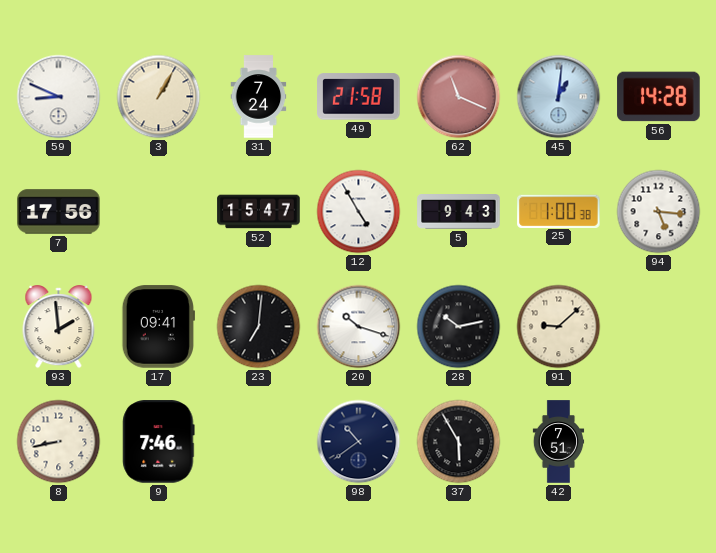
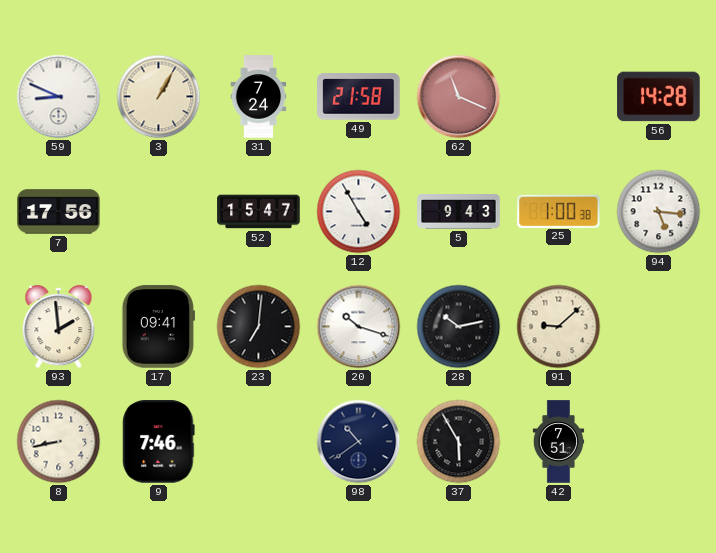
45: 1:01 -> none (559, 97)
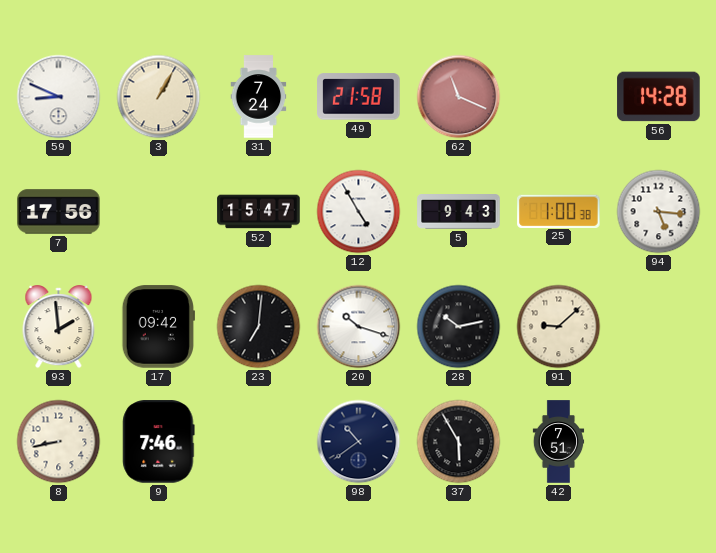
17: 09:41 -> 09:42 (158, 327)
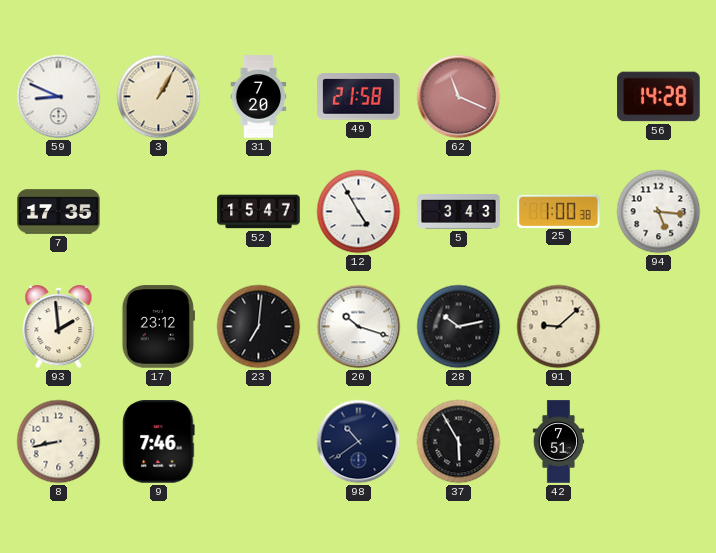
31: 7:24 -> 7:20 (259, 97)
7: 17:56 -> 17:35 (59, 212)
5: 9:43 -> 3:43 (459, 212)
17: 09:42 -> 23:12 (158, 327)
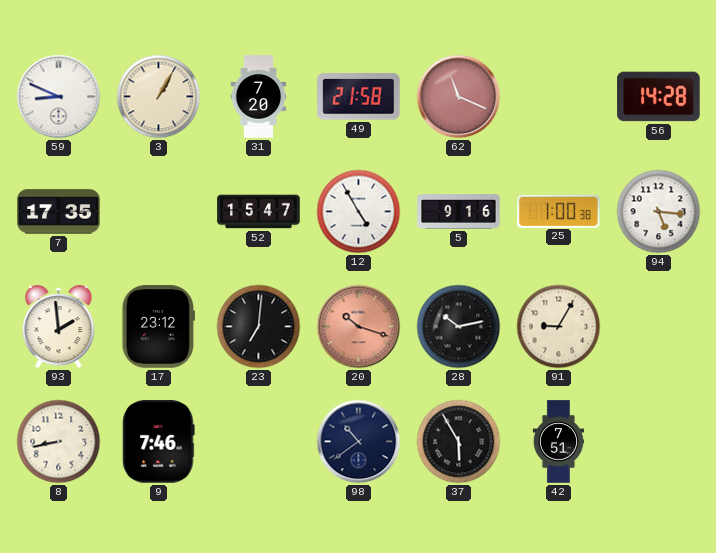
5: 3:43 -> 9:16 (459, 212)
20 dial: white -> salmon (359, 327)
91: 9:08 -> 9:05 (559, 327)
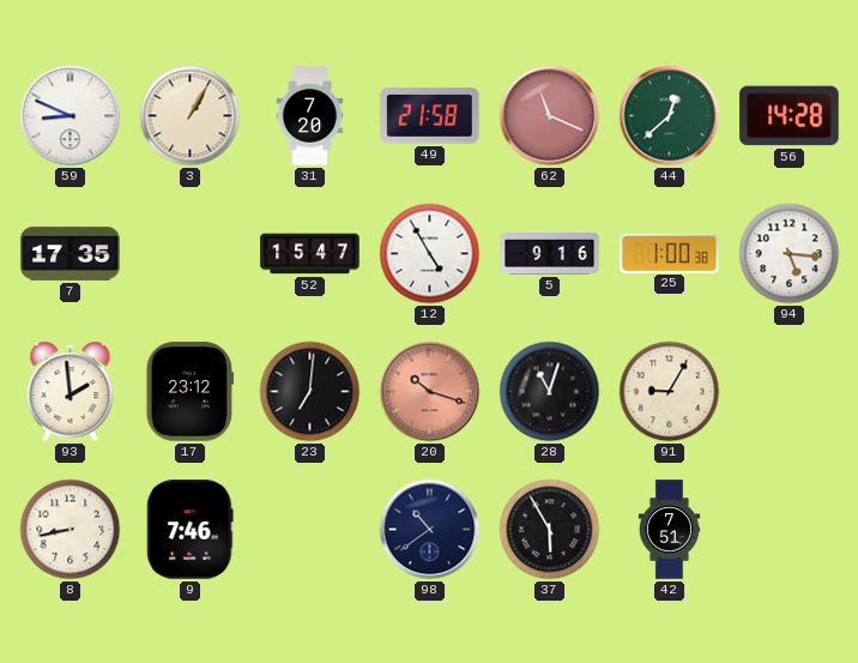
44: none -> 12:38 (670, 116)
28: 10:13 -> 11:03 (550, 392)
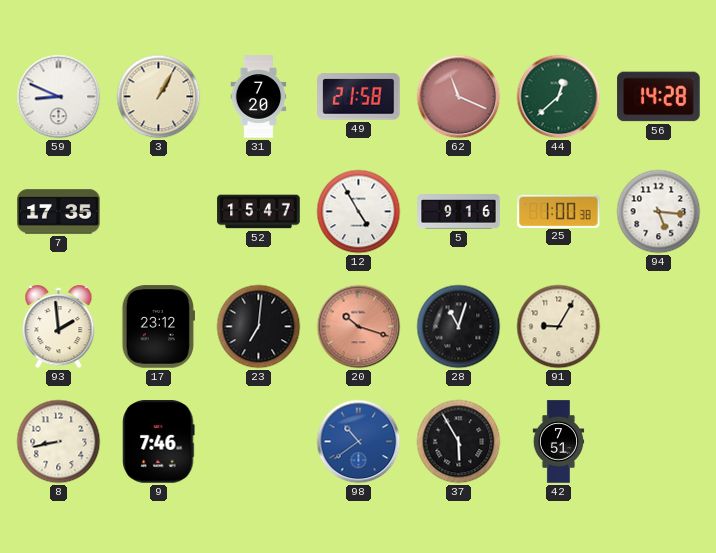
98 dial: navy -> blue (359, 442)
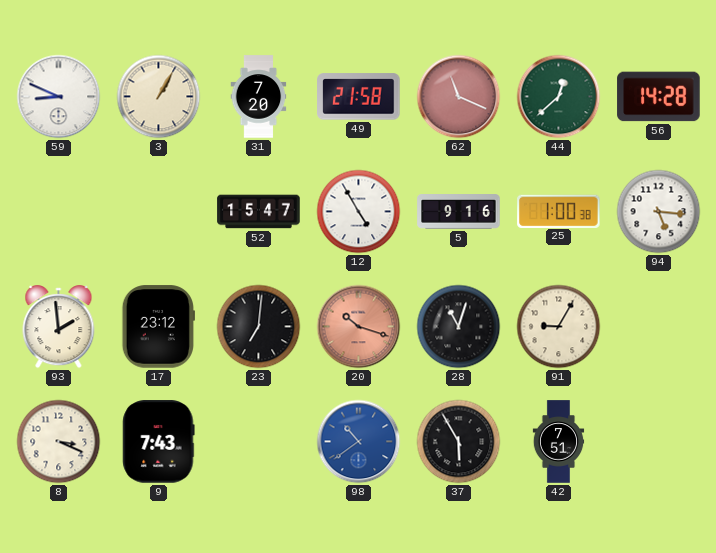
7: 17:35 -> none (59, 212)
8: 8:43 -> 3:19 (59, 442)
9: 7:46 -> 7:43 (159, 442)
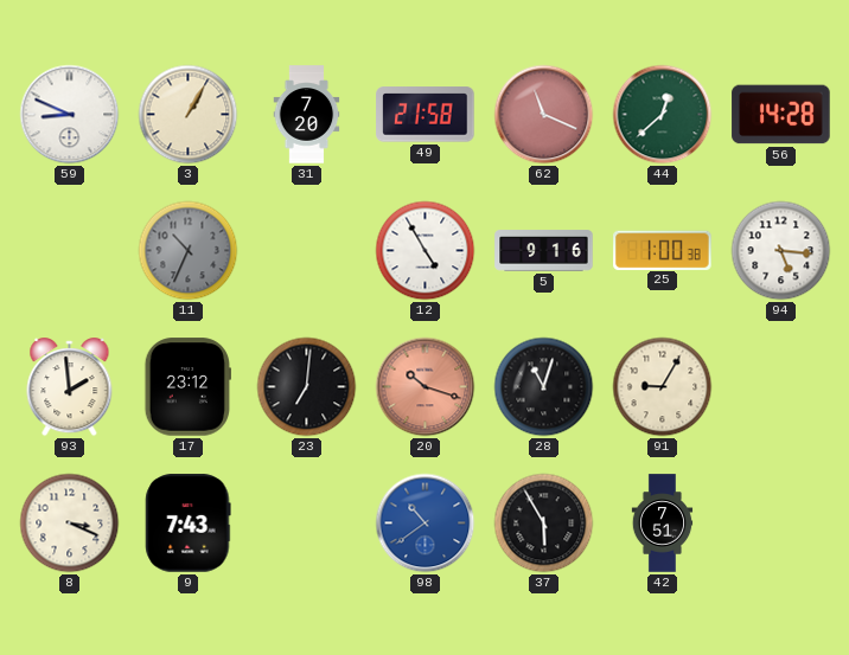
11: none -> 10:34 (189, 251)
52: 15:47 -> none (259, 212)
